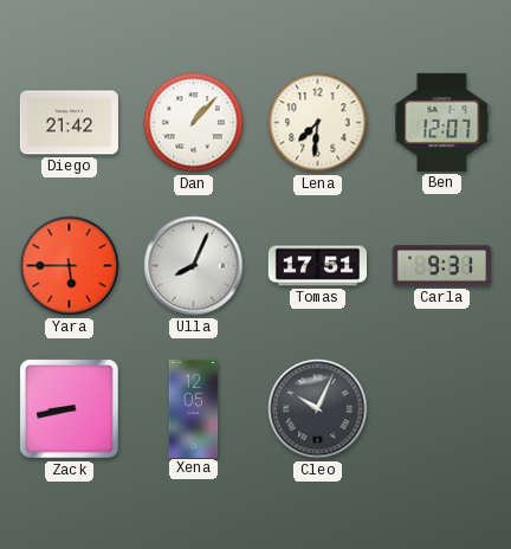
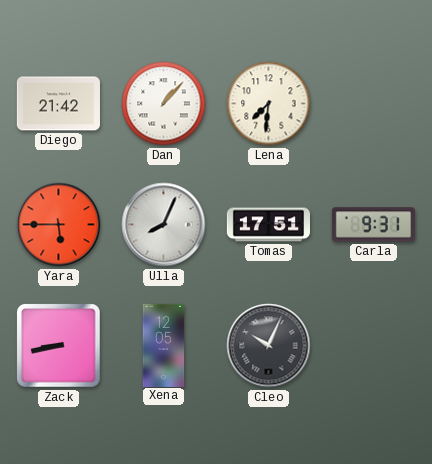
Ben: 12:07 -> none (442, 122)
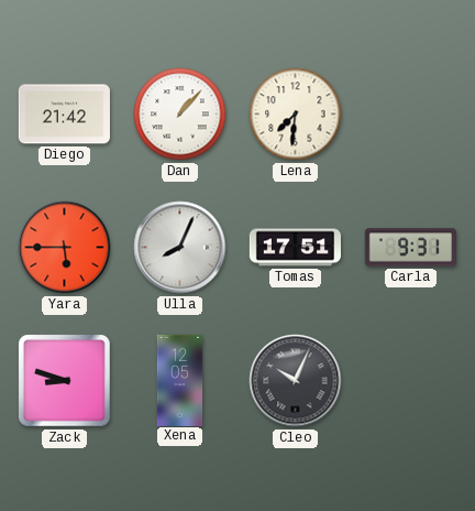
Zack: 8:43 -> 8:48 (65, 381)
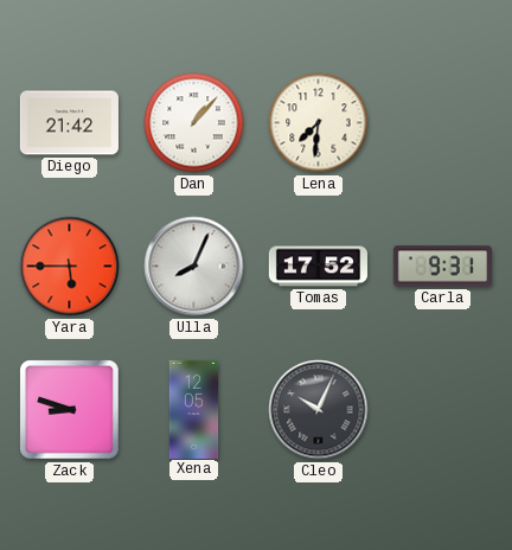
Tomas: 17:51 -> 17:52 (318, 267)
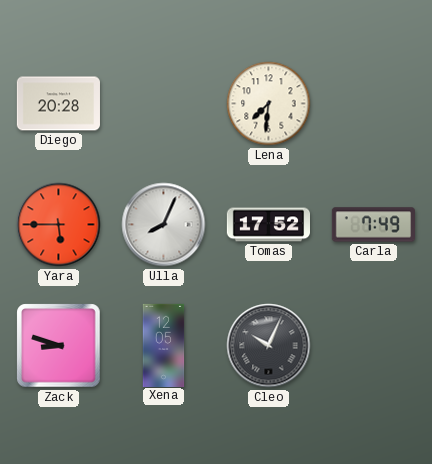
Diego: 21:42 -> 20:28 (58, 104)
Dan: 1:07 -> none (194, 123)
Carla: 9:31 -> 7:49 (373, 225)
